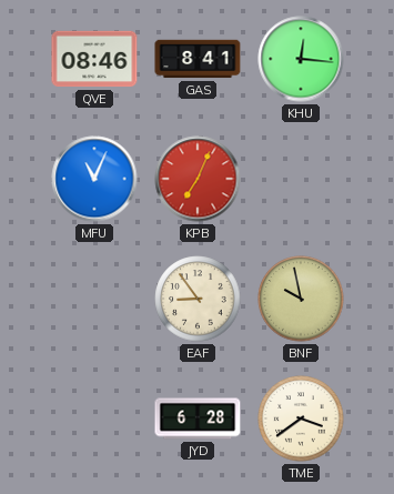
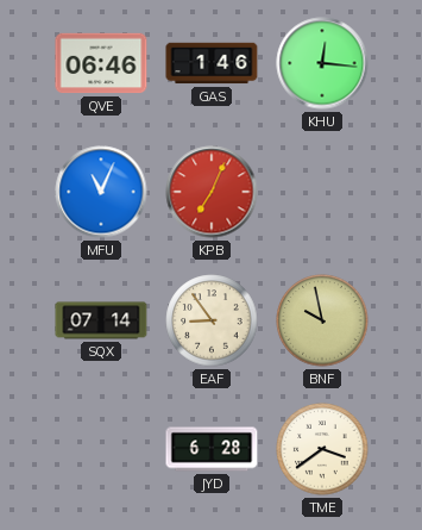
QVE: 08:46 -> 06:46 (101, 63)
GAS: 8:41 -> 1:46 (212, 63)
SQX: none -> 07:14 (101, 320)
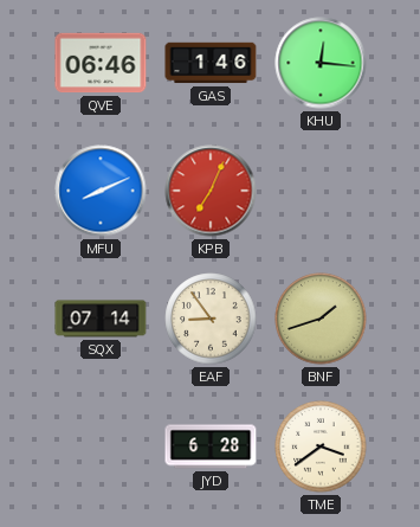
MFU: 11:04 -> 8:11 (101, 191)
BNF: 9:58 -> 1:42 (321, 319)
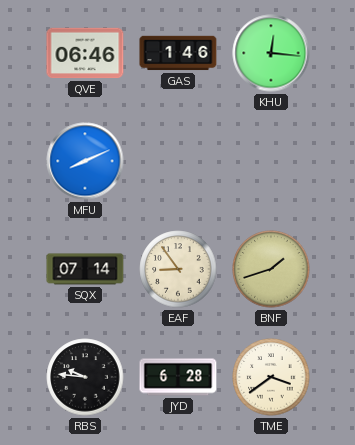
KPB: 7:04 -> none (211, 191)
RBS: none -> 9:46 (85, 377)
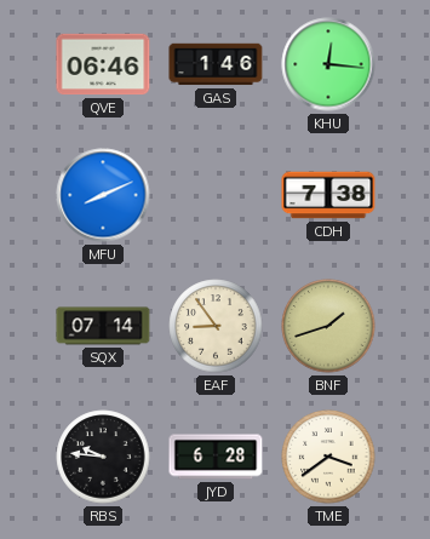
CDH: none -> 7:38 (328, 195)
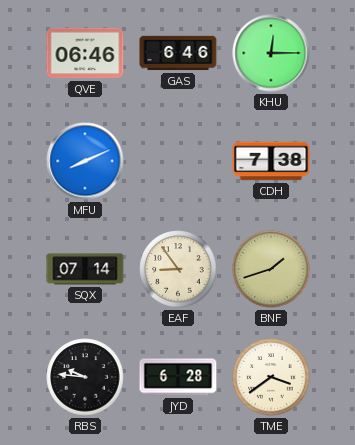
GAS: 1:46 -> 6:46 (178, 53)
KHU: 12:16 -> 12:15 (271, 53)
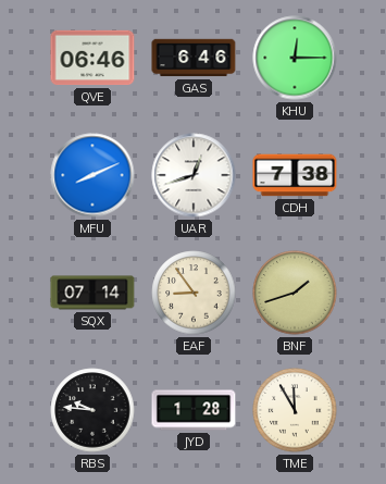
UAR: none -> 12:42 (194, 175)
JYD: 6:28 -> 1:28 (194, 410)
TME: 3:39 -> 11:55 (295, 410)
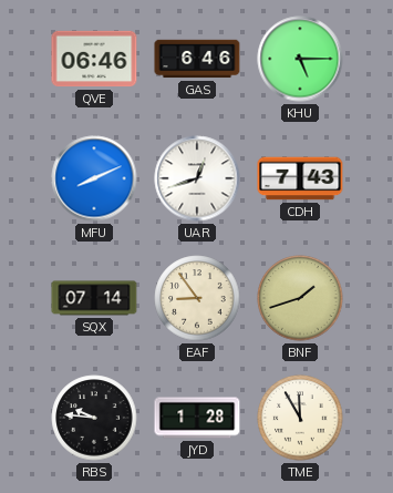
KHU: 12:15 -> 5:15 (300, 59)
CDH: 7:38 -> 7:43 (300, 178)
